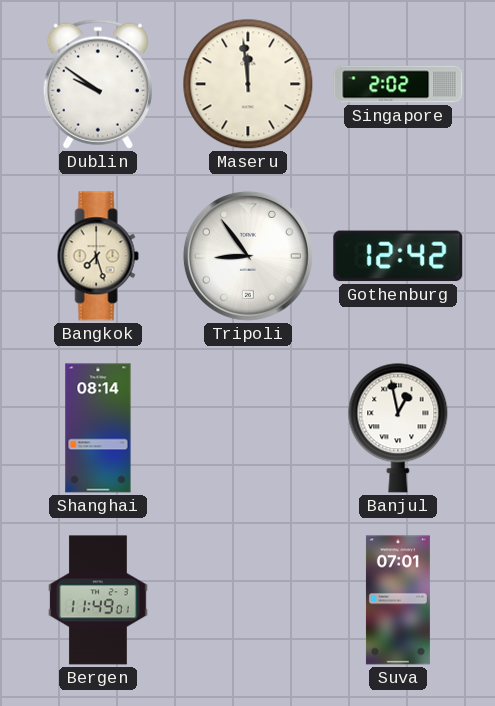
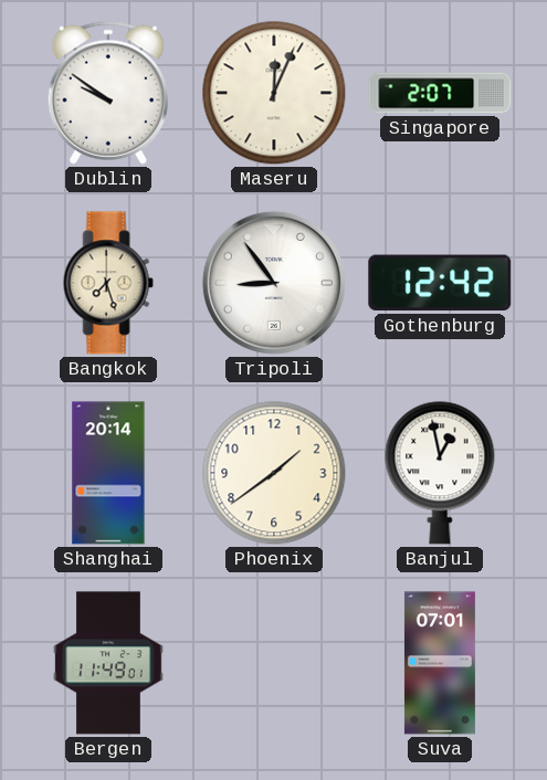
Maseru: 11:59 -> 12:04 (274, 93)
Singapore: 2:02 -> 2:07 (440, 93)
Shanghai: 08:14 -> 20:14 (108, 473)
Phoenix: none -> 1:39 (274, 473)
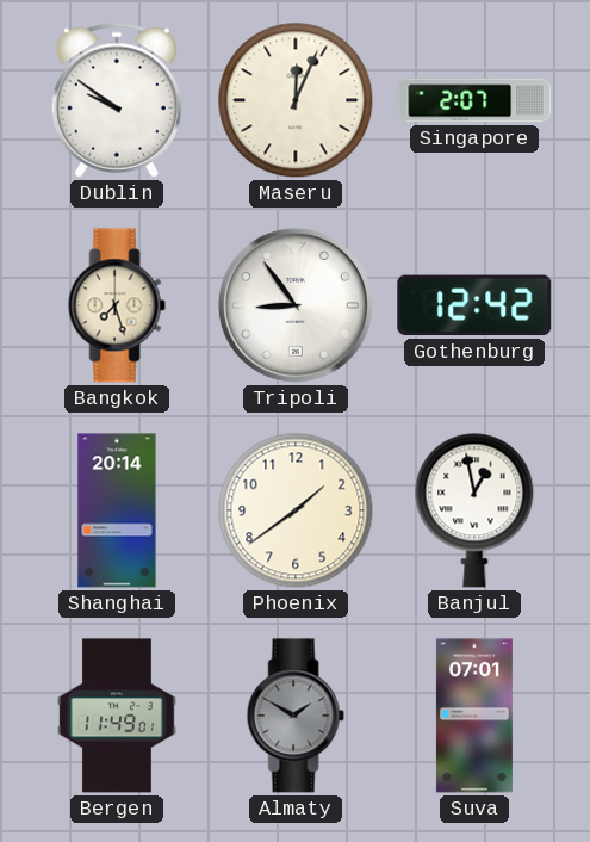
Almaty: none -> 1:50 (296, 716)
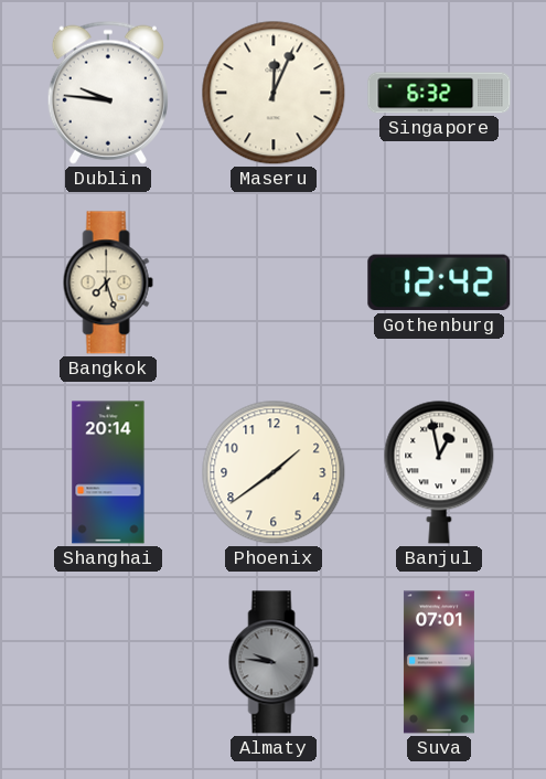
Dublin: 9:51 -> 9:46 (108, 93)
Singapore: 2:07 -> 6:32 (439, 93)
Tripoli: 8:54 -> none (296, 305)
Bergen: 11:49 -> none (117, 716)
Almaty: 1:50 -> 9:46 (274, 662)
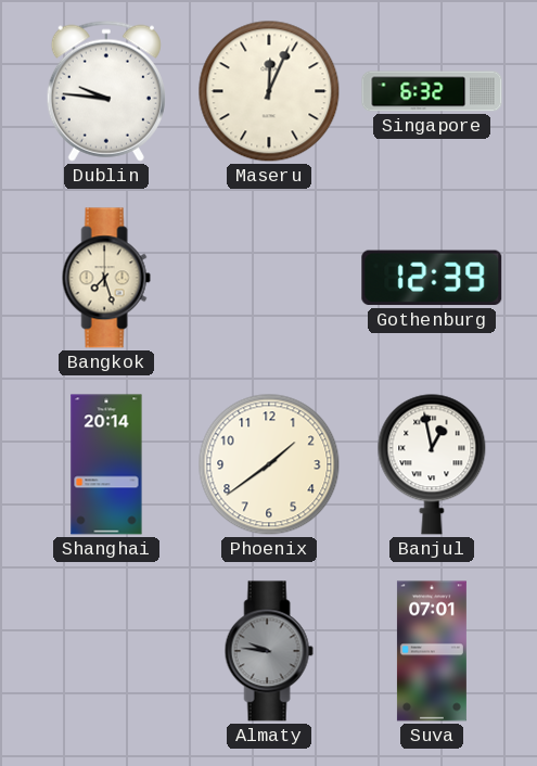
Gothenburg: 12:42 -> 12:39 (432, 278)
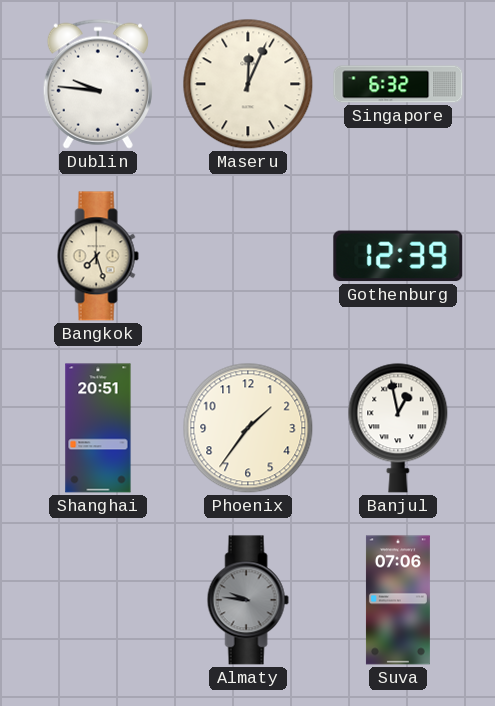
Shanghai: 20:14 -> 20:51 (98, 428)
Phoenix: 1:39 -> 1:36 (248, 428)
Suva: 07:01 -> 07:06 (398, 600)
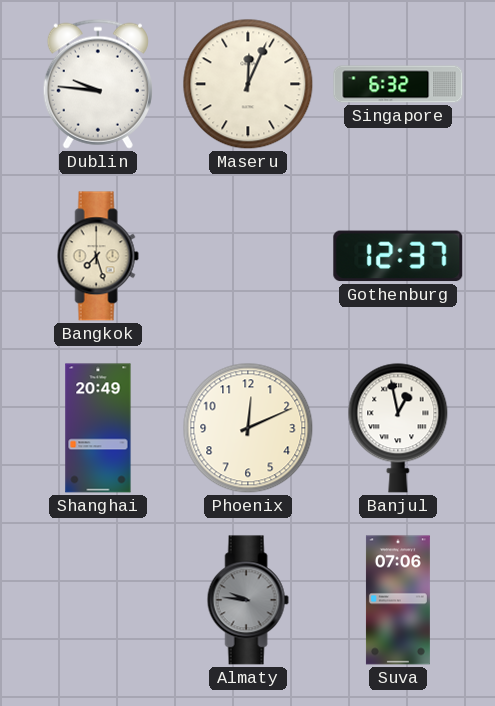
Gothenburg: 12:39 -> 12:37 (398, 256)
Shanghai: 20:51 -> 20:49 (98, 428)
Phoenix: 1:36 -> 12:11 (248, 428)
